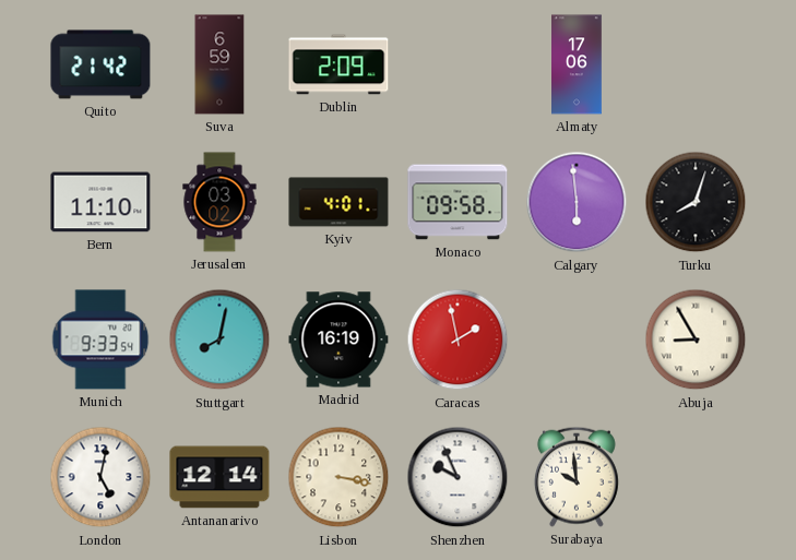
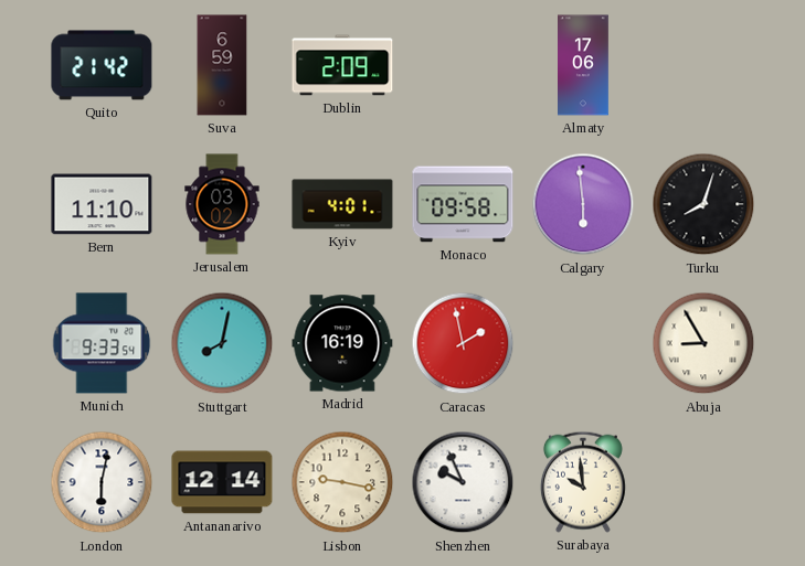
London: 5:02 -> 6:02 (102, 482)
Lisbon: 3:17 -> 9:17 (342, 482)
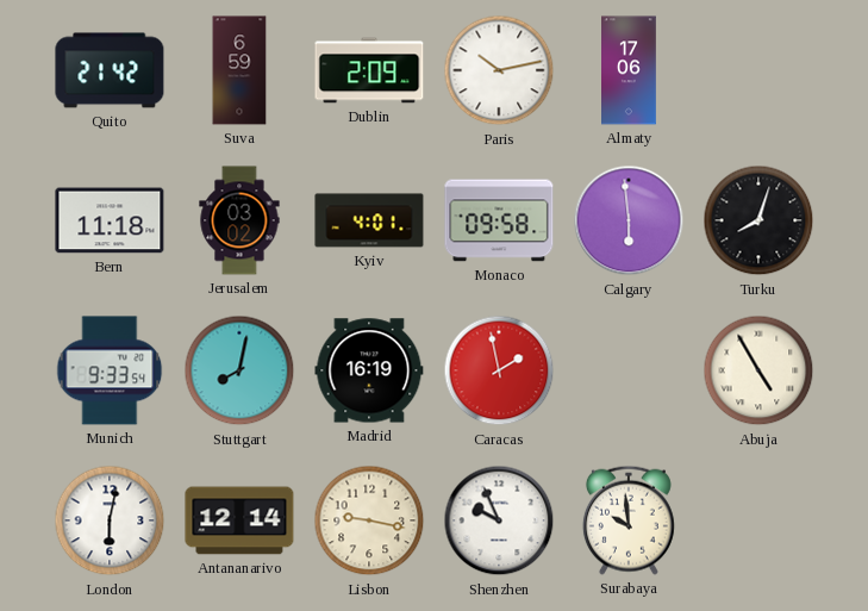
Paris: none -> 10:13 (499, 70)
Bern: 11:10 -> 11:18 (110, 220)
Abuja: 8:55 -> 4:55 (758, 370)
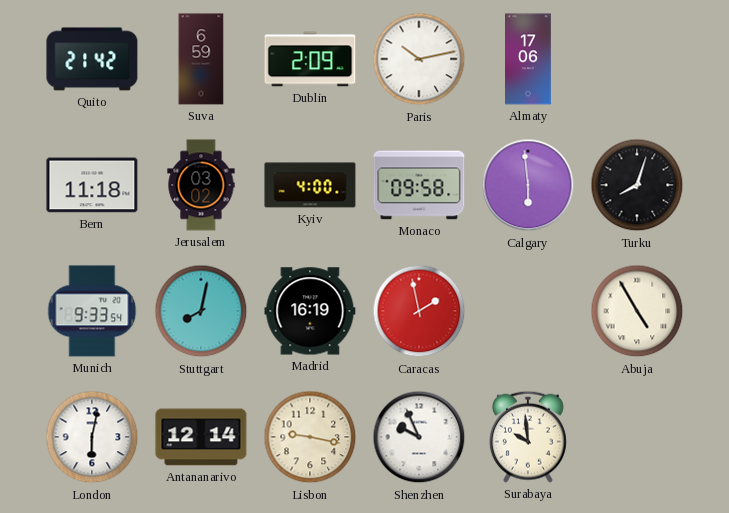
Kyiv: 4:01 -> 4:00 (310, 185)
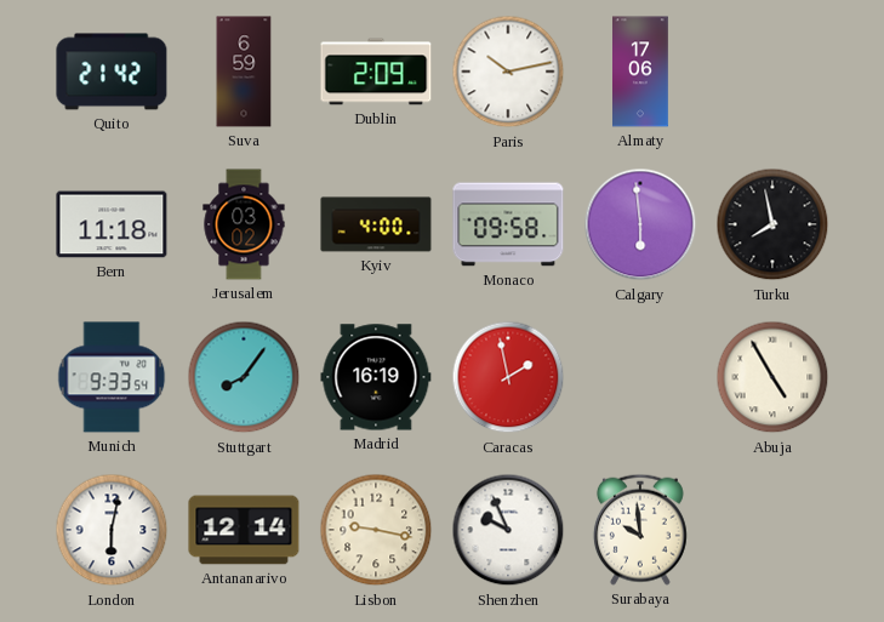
Turku: 8:03 -> 7:58 (772, 224)
Stuttgart: 8:02 -> 8:06 (244, 377)
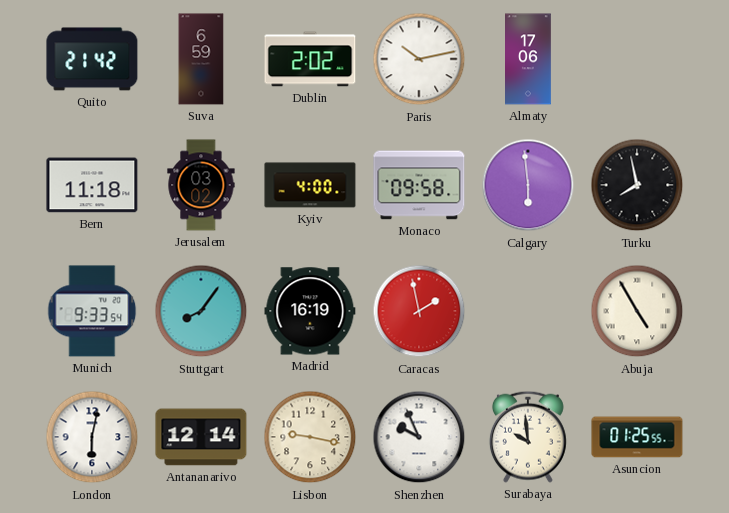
Dublin: 2:09 -> 2:02 (310, 59)
Asuncion: none -> 01:25 (637, 437)
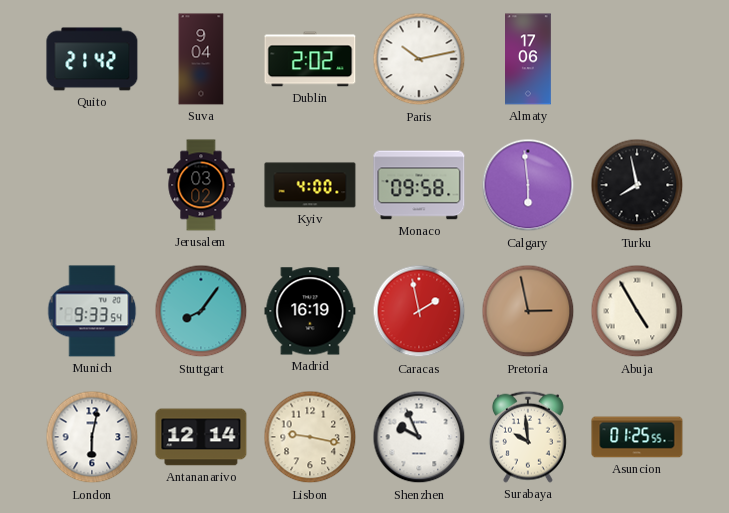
Suva: 6:59 -> 9:04 (201, 59)
Bern: 11:18 -> none (92, 185)
Pretoria: none -> 2:58 (528, 311)
